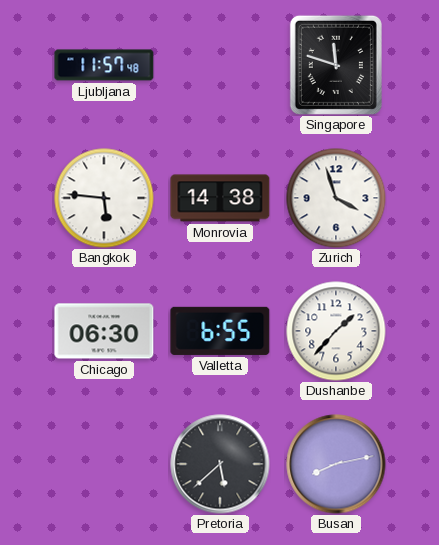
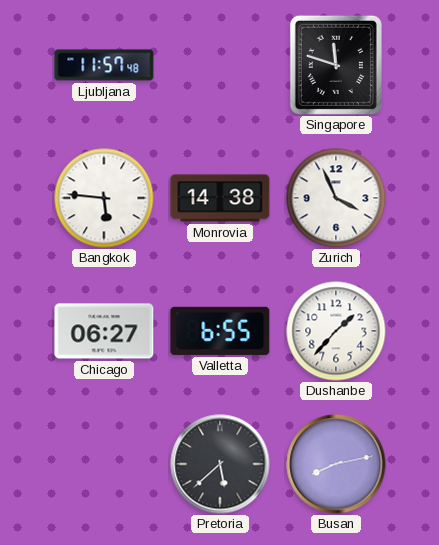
Zurich: 3:57 -> 3:56 (336, 198)
Chicago: 06:30 -> 06:27 (104, 331)
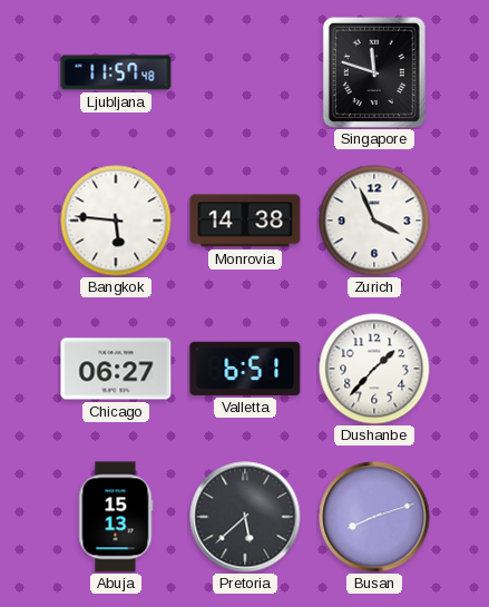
Valletta: 6:55 -> 6:51 (245, 369)
Abuja: none -> 15:13 (116, 517)
Busan: 8:13 -> 8:12 (374, 517)
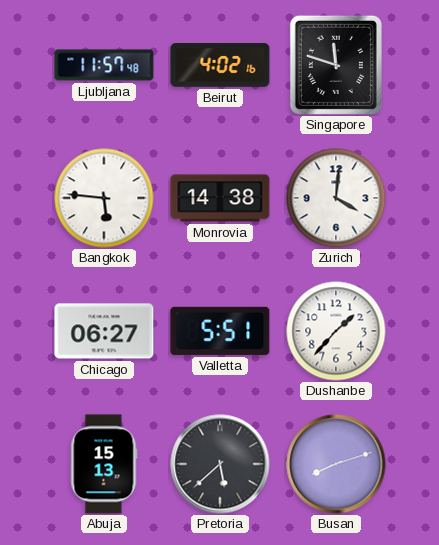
Beirut: none -> 4:02 (220, 65)
Zurich: 3:56 -> 4:01 (336, 198)
Valletta: 6:51 -> 5:51 (220, 331)
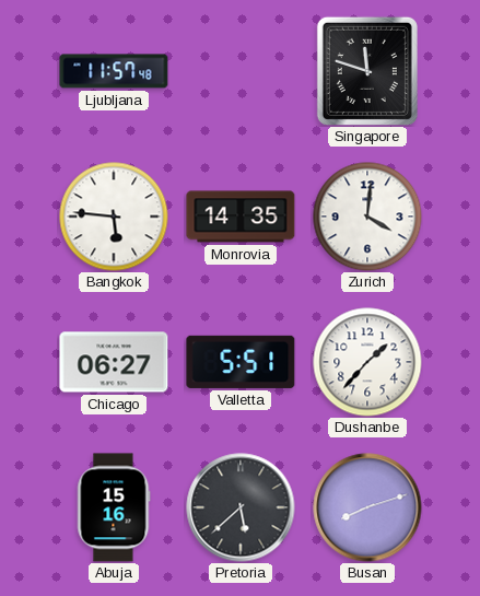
Beirut: 4:02 -> none (220, 65)
Monrovia: 14:38 -> 14:35 (241, 217)
Abuja: 15:13 -> 15:16 (114, 507)
